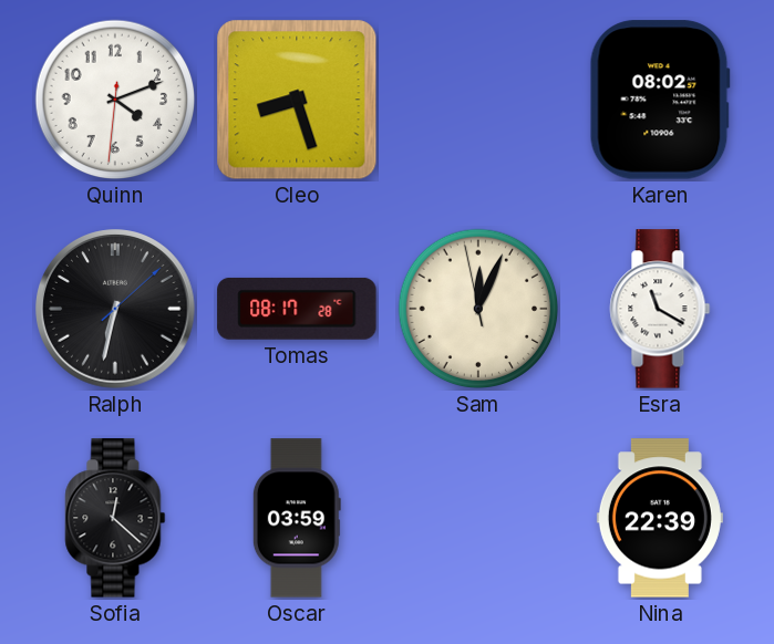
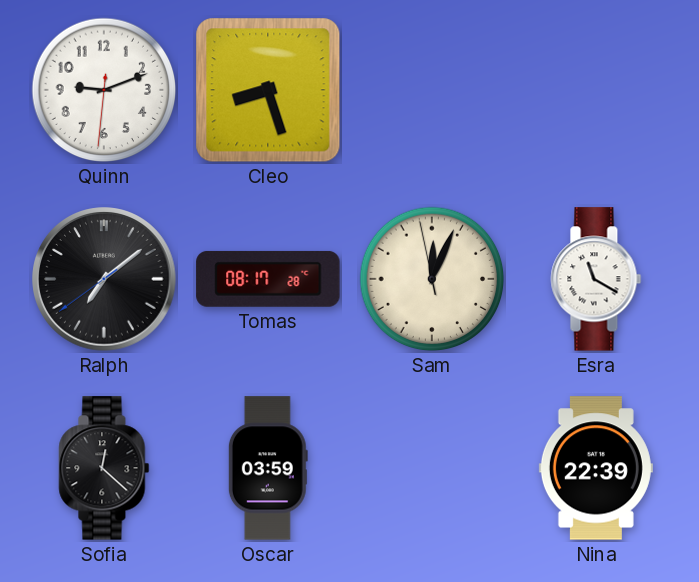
Quinn: 4:11 -> 9:11 (104, 90)
Karen: 08:02 -> none (660, 100)
Ralph: 6:32 -> 7:08 (104, 279)
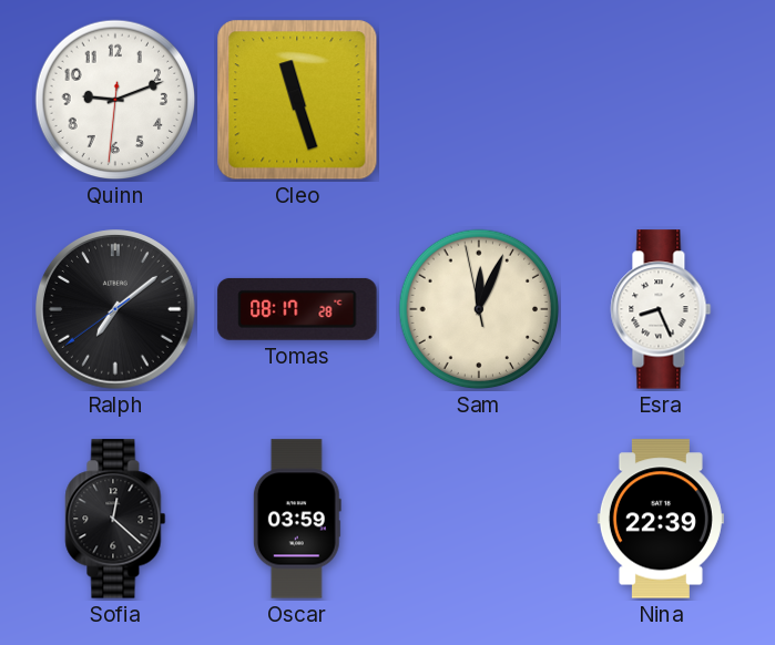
Cleo: 8:27 -> 11:27 (297, 100)
Esra: 11:20 -> 8:26 (661, 309)
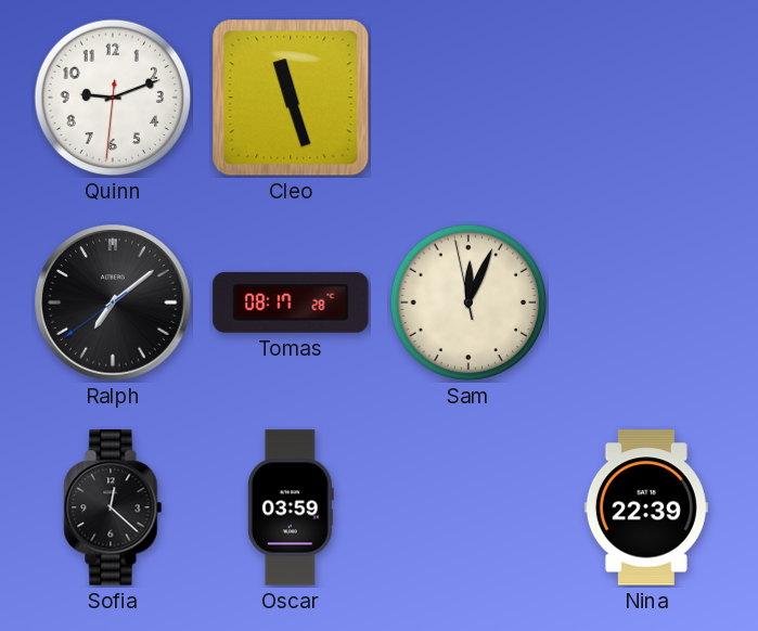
Esra: 8:26 -> none (661, 309)
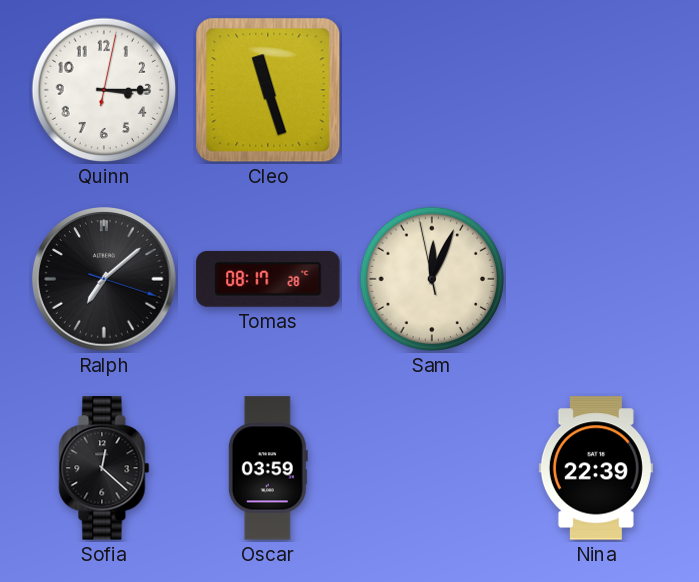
Quinn: 9:11 -> 3:15 (104, 90)
Ralph: 7:08:39 -> 7:08:18 (104, 279)
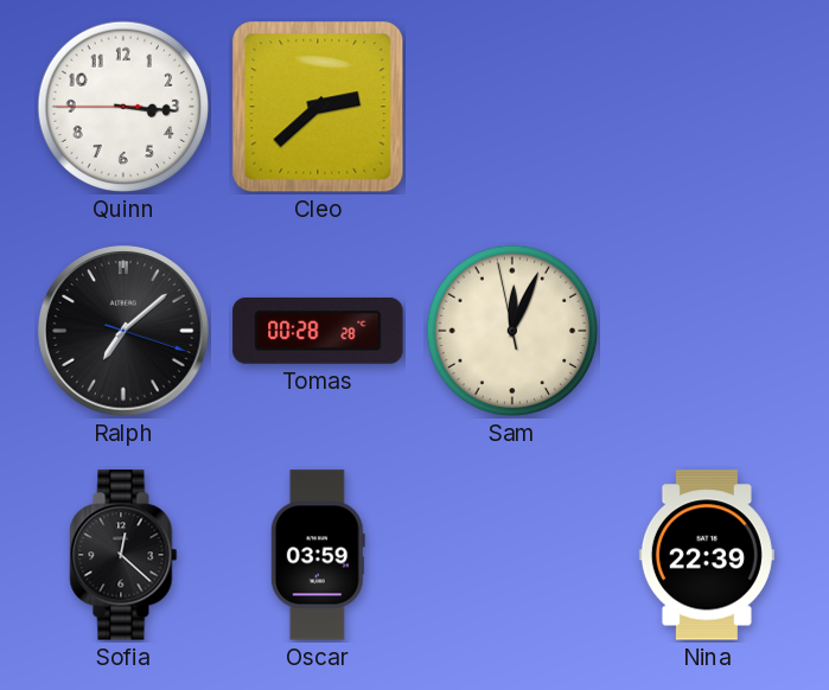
Quinn: 3:15:02 -> 3:15:45 (123, 107)
Cleo: 11:27 -> 2:38 (318, 107)
Tomas: 08:17 -> 00:28 (318, 331)
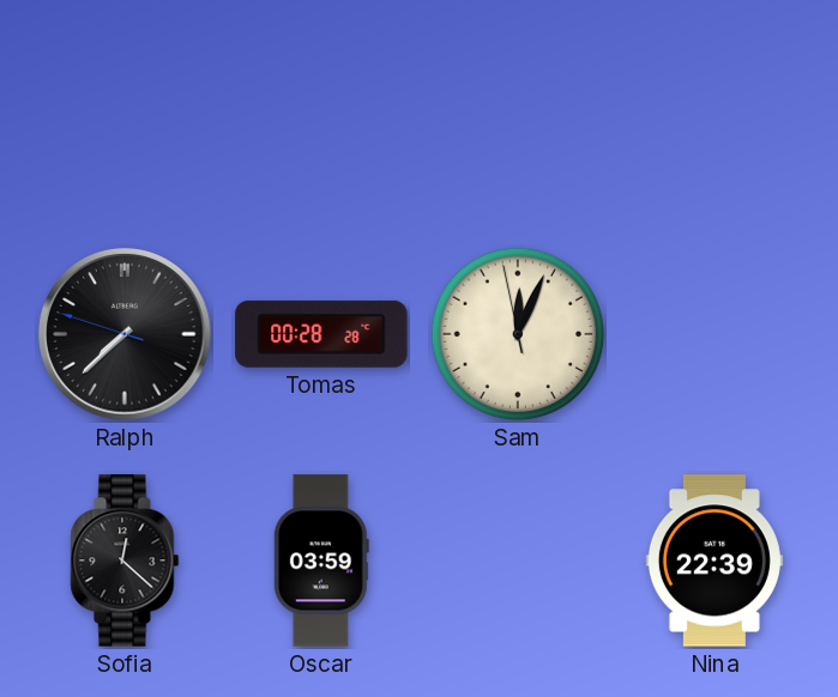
Quinn: 3:15 -> none (123, 107)
Cleo: 2:38 -> none (318, 107)
Ralph: 7:08 -> 7:37 (125, 334)
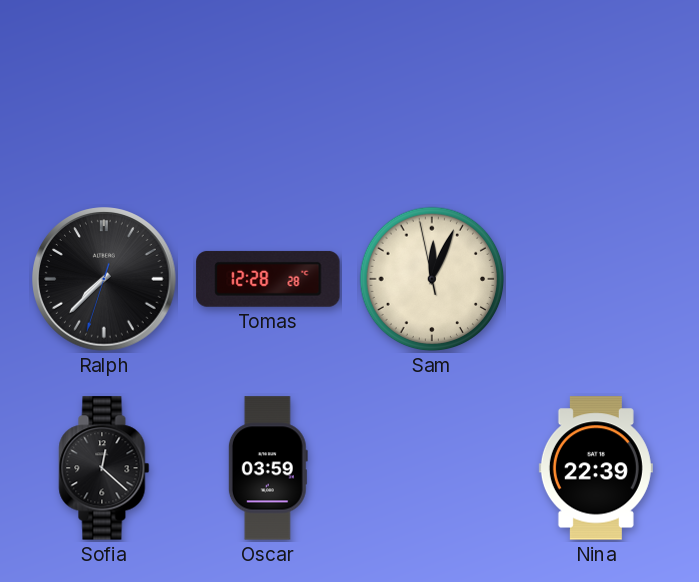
Ralph: 7:37:48 -> 7:37:33 (104, 279)
Tomas: 00:28 -> 12:28 (268, 279)
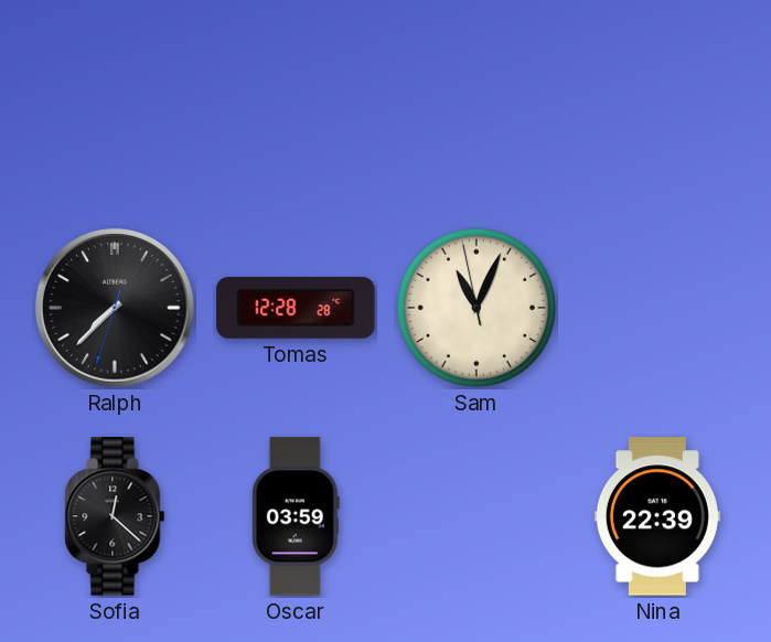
Sam: 12:03 -> 11:03 (476, 308)
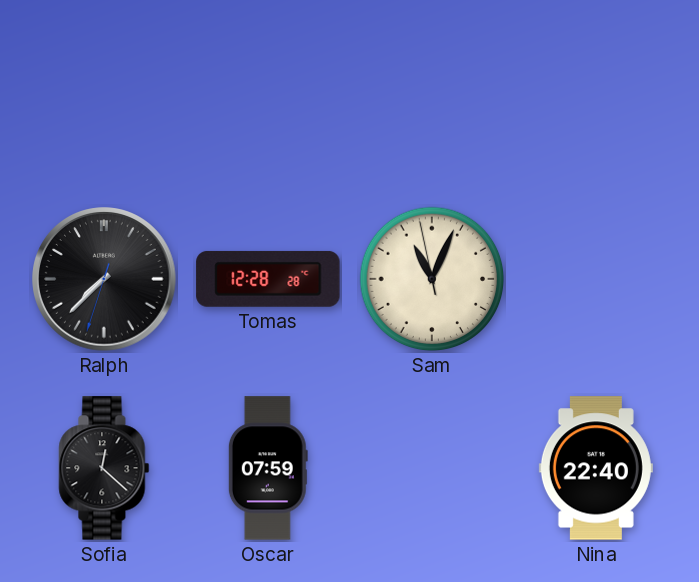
Oscar: 03:59 -> 07:59 (268, 468)
Nina: 22:39 -> 22:40 (596, 468)
